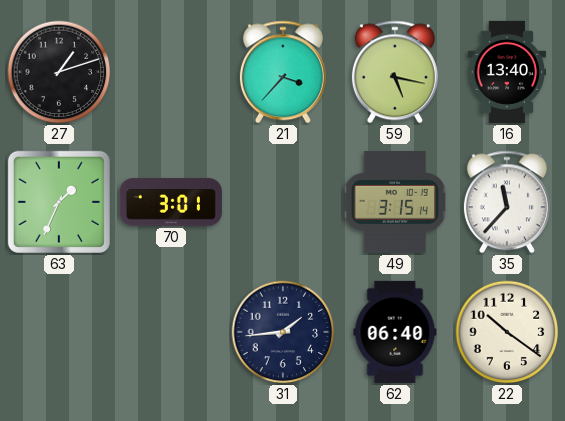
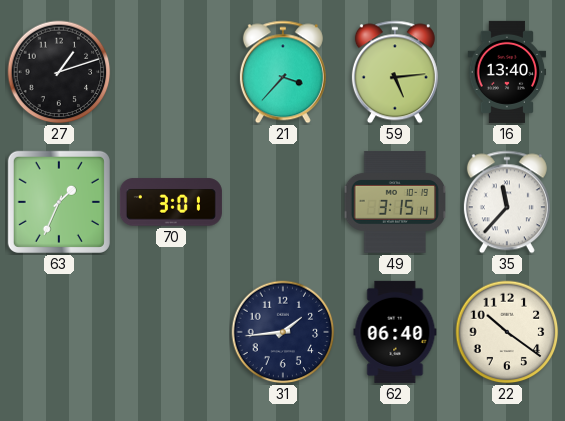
59: 5:17 -> 5:14 (395, 72)
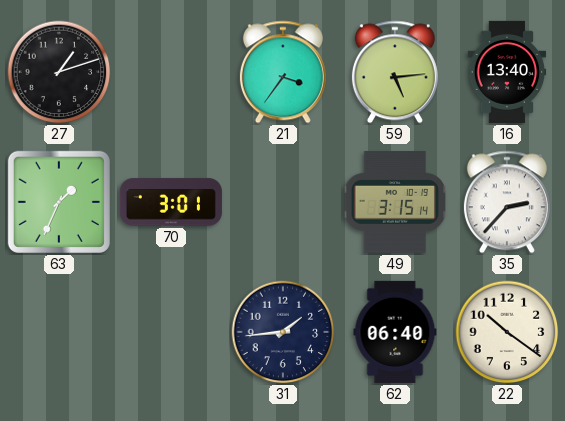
21: 3:37 -> 3:36 (283, 72)
35: 11:37 -> 2:37 (507, 202)
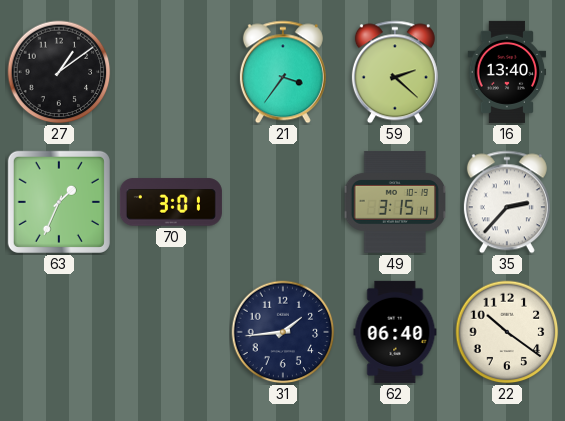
27: 1:12 -> 1:09 (59, 72)
59: 5:14 -> 2:22 (395, 72)
